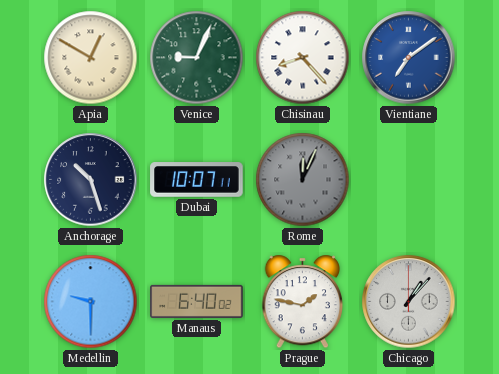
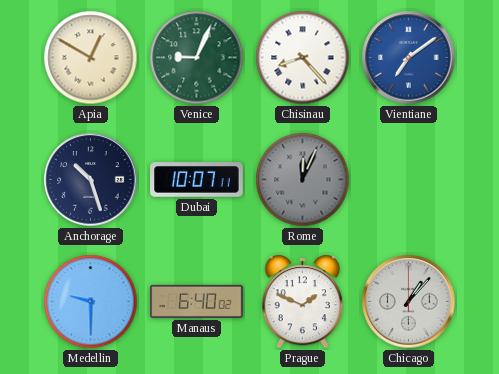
Prague: 1:47 -> 1:49 (302, 302)
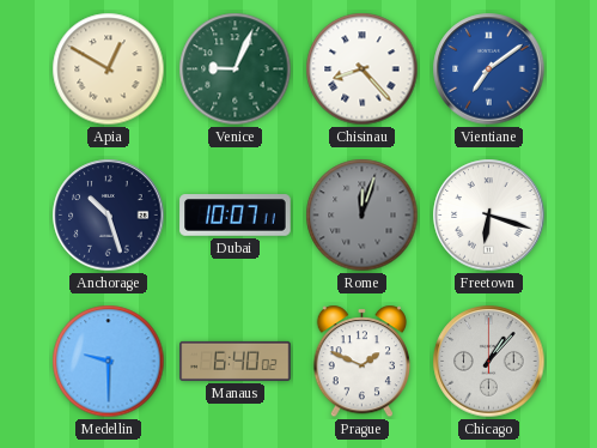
Rome: 12:04 -> 12:03 (363, 216)
Freetown: none -> 6:18 (489, 216)
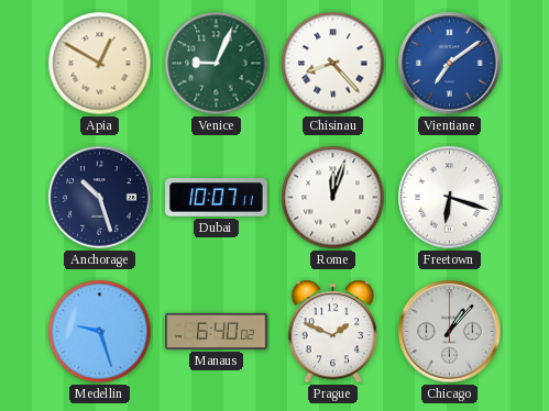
Rome dial: grey -> white (333, 198)
Medellin: 9:30 -> 9:27 (100, 332)
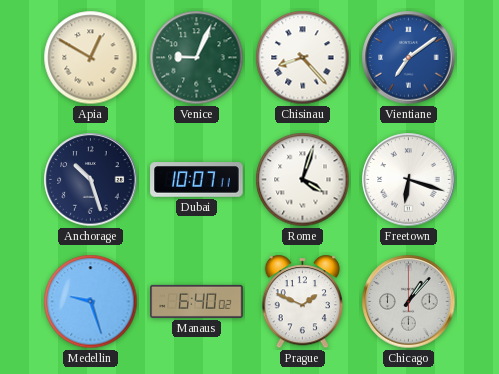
Rome: 12:03 -> 4:03 (303, 180)
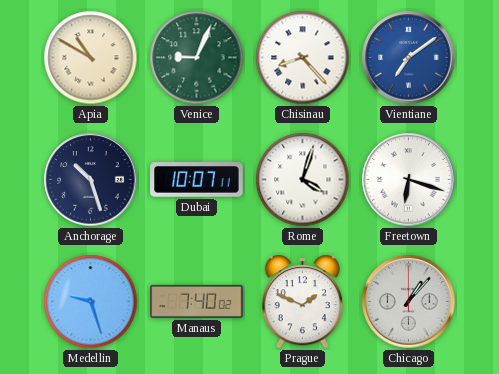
Apia: 12:50 -> 10:50 (91, 58)
Manaus: 6:40 -> 7:40 (197, 301)
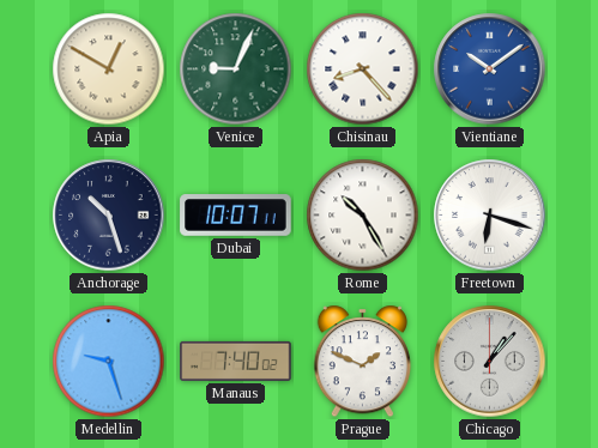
Apia: 10:50 -> 12:50 (109, 69)
Vientiane: 7:09 -> 10:09 (490, 69)
Rome: 4:03 -> 10:25 (363, 216)
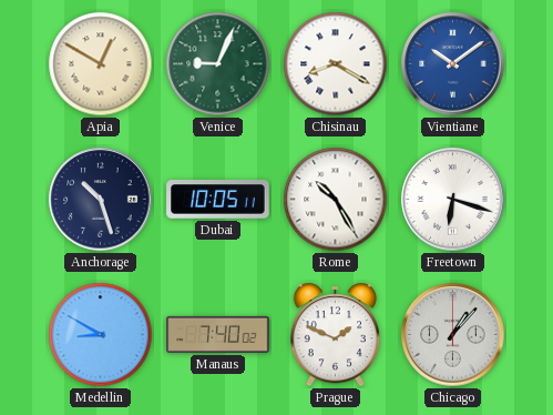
Chisinau: 8:23 -> 8:20 (336, 64)
Dubai: 10:07 -> 10:05 (218, 200)
Medellin: 9:27 -> 8:50 (101, 335)
